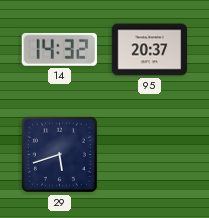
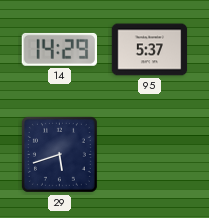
14: 14:32 -> 14:29 (59, 49)
95: 20:37 -> 5:37 (150, 50)
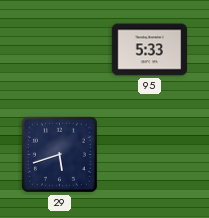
14: 14:29 -> none (59, 49)
95: 5:37 -> 5:33 (150, 50)
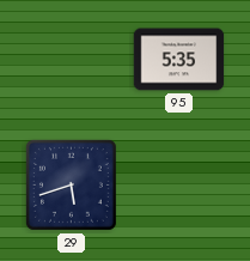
95: 5:33 -> 5:35 (179, 60)
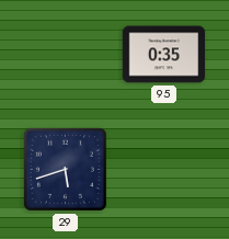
95: 5:35 -> 0:35 (164, 55)
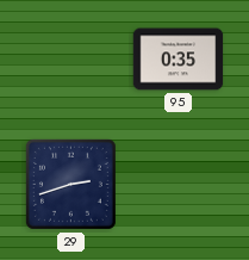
29: 5:42 -> 2:42 (70, 184)
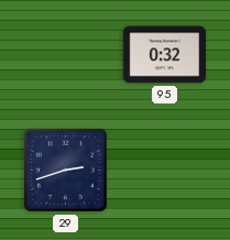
95: 0:35 -> 0:32 (165, 55)
